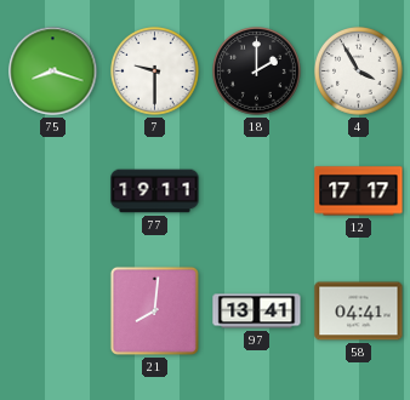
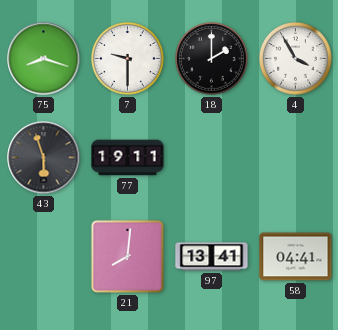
43: none -> 5:57 (44, 158)
12: 17:17 -> none (359, 192)
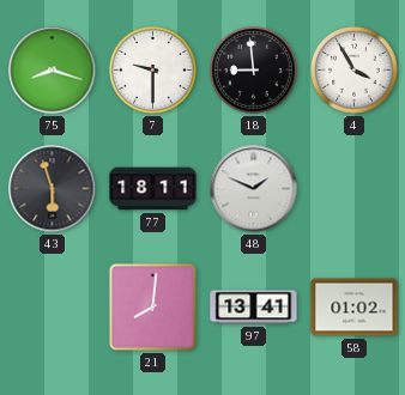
18: 2:00 -> 8:59 (254, 71)
77: 19:11 -> 18:11 (153, 189)
48: none -> 1:49 (254, 189)
58: 04:41 -> 01:02 (355, 308)
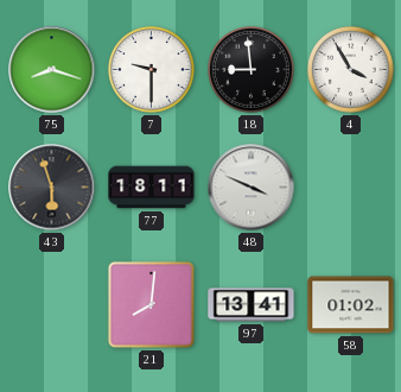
48: 1:49 -> 3:49 (252, 188)
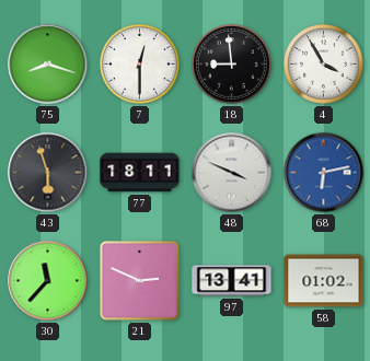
7: 9:30 -> 12:30 (140, 65)
68: none -> 6:13 (324, 173)
30: none -> 11:37 (48, 281)
21: 8:01 -> 2:49 (139, 280)
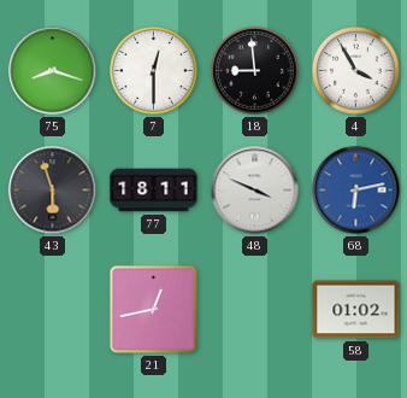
30: 11:37 -> none (48, 281)
21: 2:49 -> 12:43 (153, 309)
97: 13:41 -> none (232, 281)
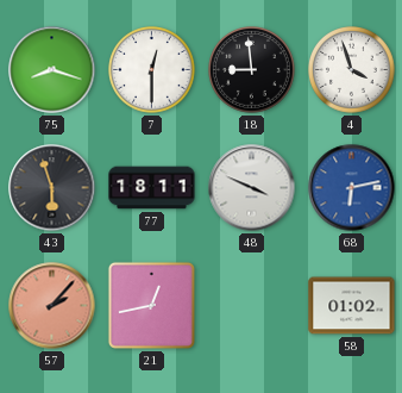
4: 3:55 -> 3:57 (352, 70)
57: none -> 2:07 (52, 306)
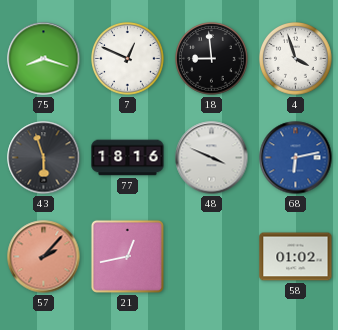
7: 12:30 -> 12:49 (128, 59)
77: 18:11 -> 18:16 (128, 158)
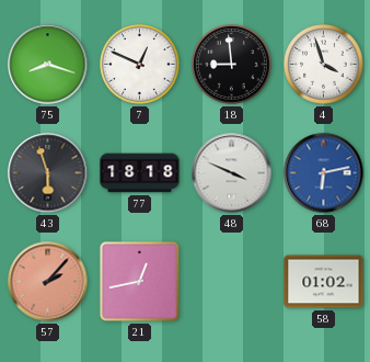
77: 18:16 -> 18:18 (140, 173)
